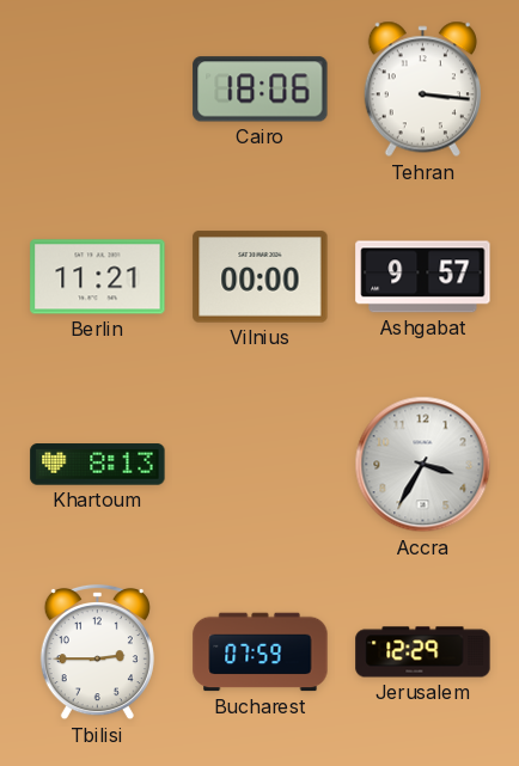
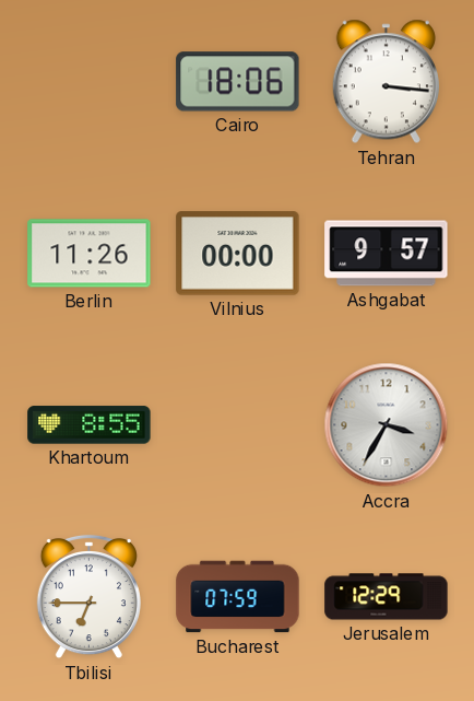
Berlin: 11:21 -> 11:26 (90, 254)
Khartoum: 8:13 -> 8:55 (90, 425)
Tbilisi: 2:45 -> 6:45 (88, 597)
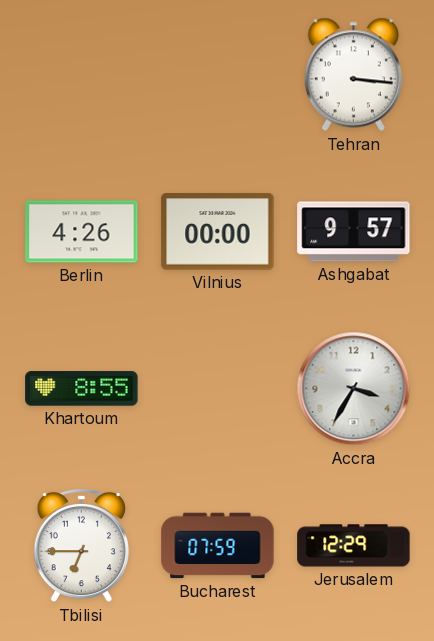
Cairo: 18:06 -> none (238, 82)
Berlin: 11:26 -> 4:26 (82, 232)
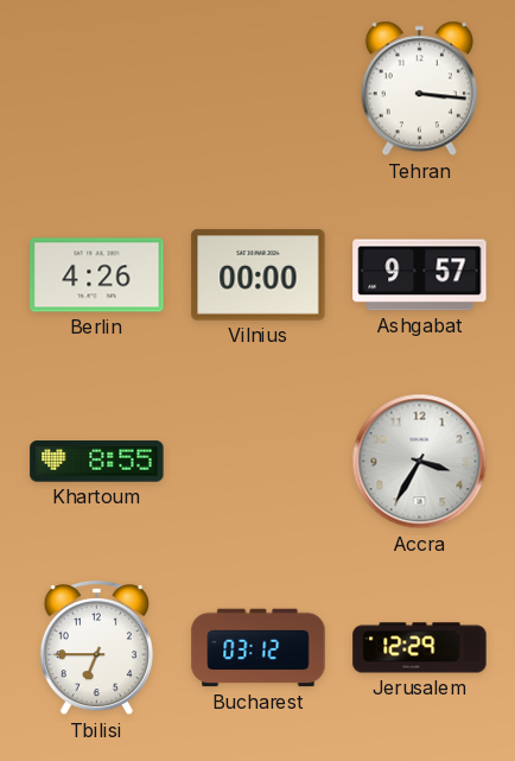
Bucharest: 07:59 -> 03:12 (259, 648)
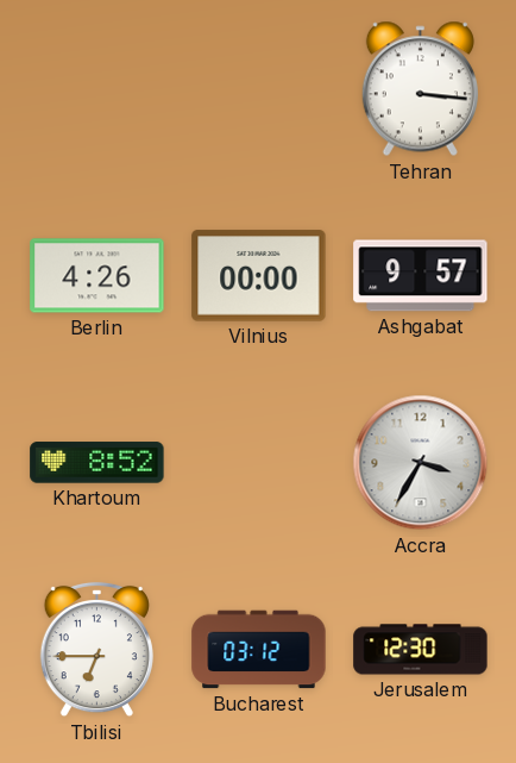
Khartoum: 8:55 -> 8:52 (97, 463)
Jerusalem: 12:29 -> 12:30 (421, 650)
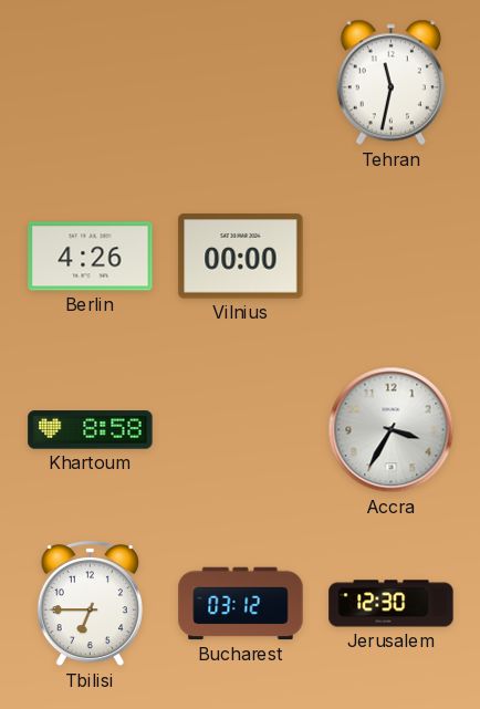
Tehran: 3:16 -> 11:32 (390, 83)
Ashgabat: 9:57 -> none (421, 276)
Khartoum: 8:52 -> 8:58 (91, 430)
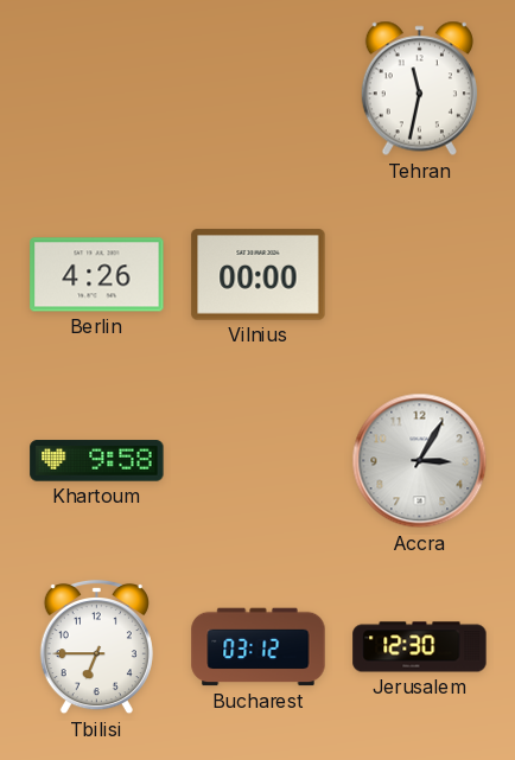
Khartoum: 8:58 -> 9:58 (97, 461)
Accra: 3:35 -> 3:05 (420, 461)
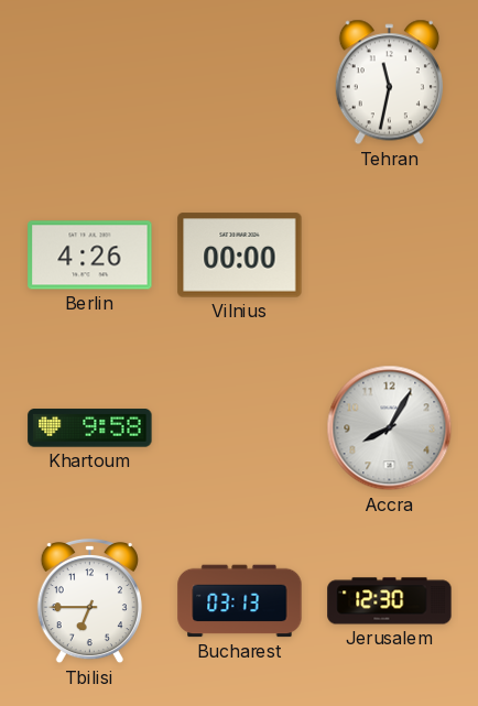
Accra: 3:05 -> 8:05 (390, 428)
Bucharest: 03:12 -> 03:13 (240, 601)
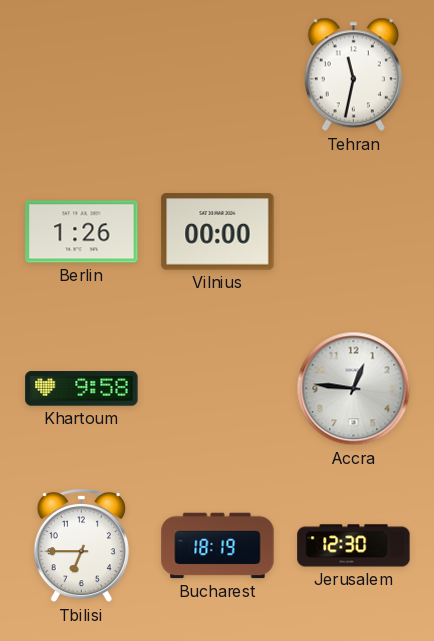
Berlin: 4:26 -> 1:26 (82, 232)
Accra: 8:05 -> 12:46 (354, 389)
Bucharest: 03:13 -> 18:19 (218, 546)
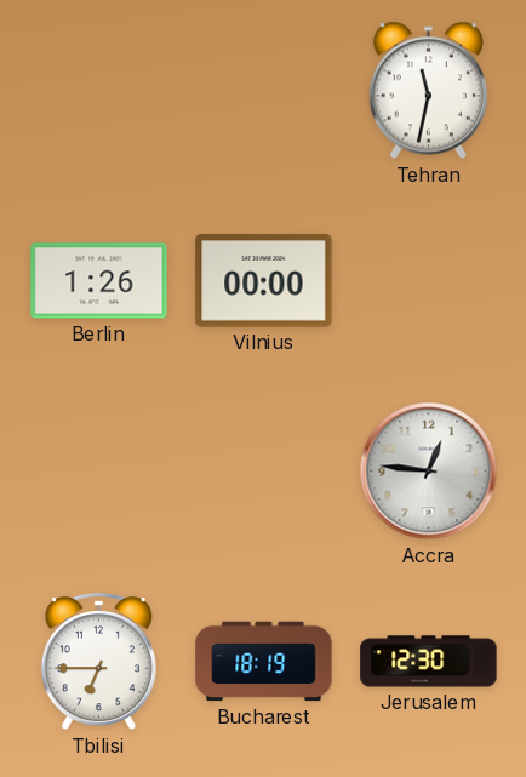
Khartoum: 9:58 -> none (82, 389)
